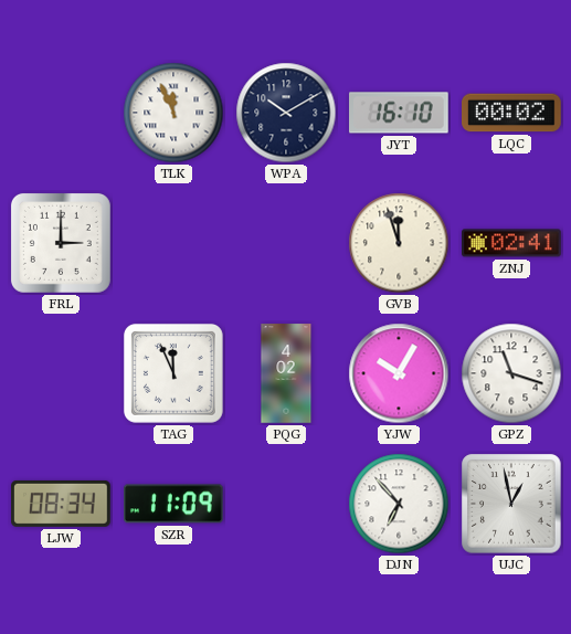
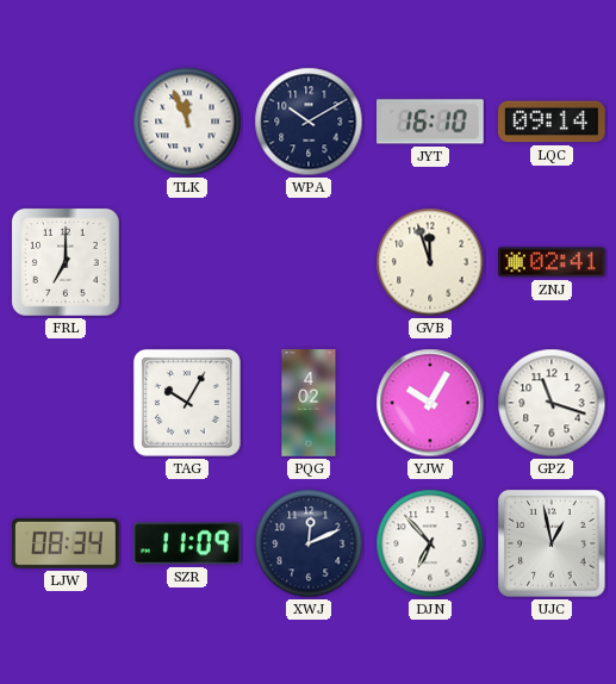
LQC: 00:02 -> 09:14 (552, 122)
FRL: 3:00 -> 7:00 (66, 262)
TAG: 11:56 -> 10:05 (187, 403)
XWJ: none -> 12:11 (309, 543)
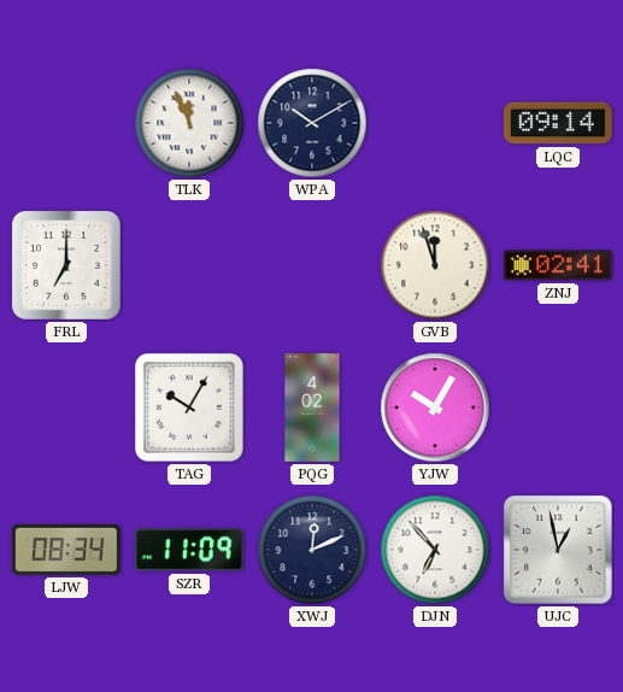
JYT: 16:10 -> none (431, 122)
GPZ: 11:18 -> none (552, 403)
